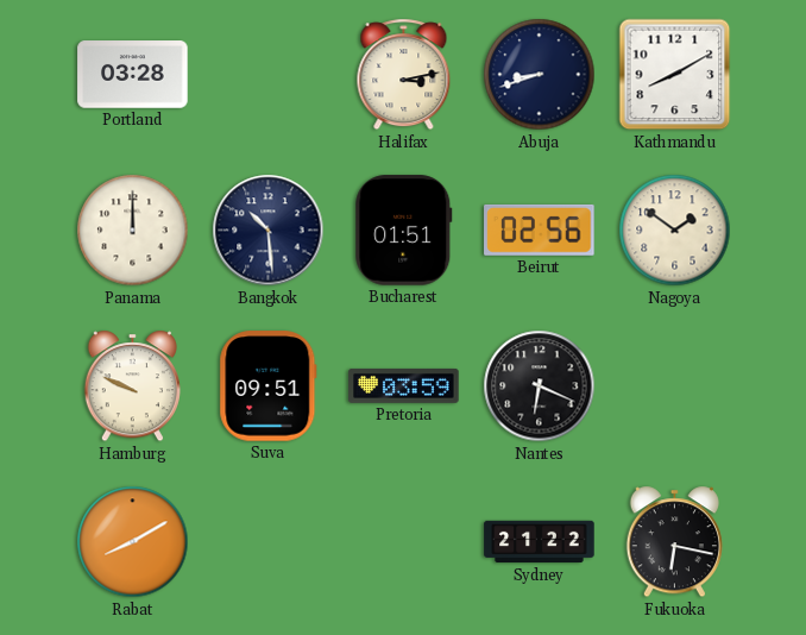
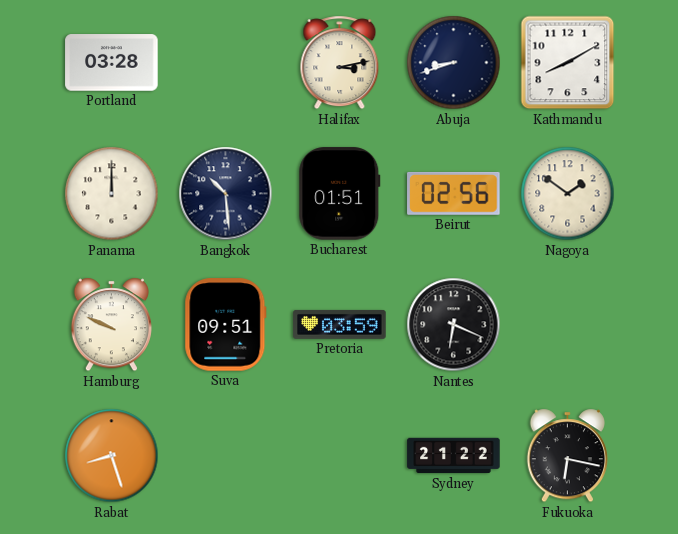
Rabat: 8:10 -> 8:27 (112, 456)
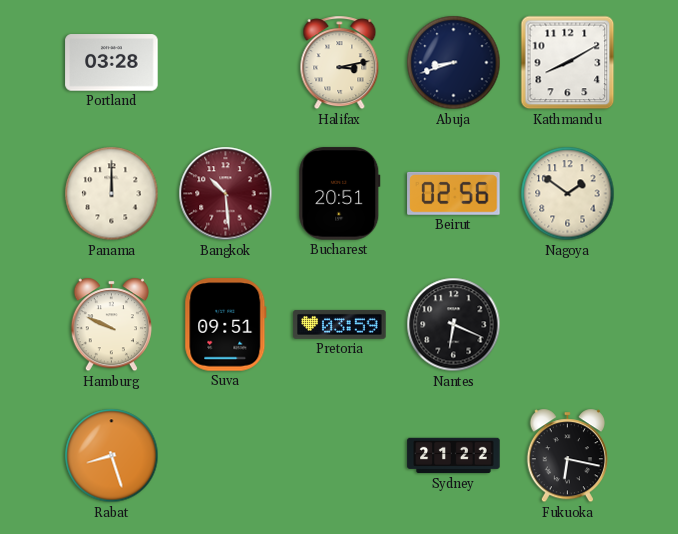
Bangkok dial: navy -> burgundy (226, 194)
Bucharest: 01:51 -> 20:51 (340, 194)
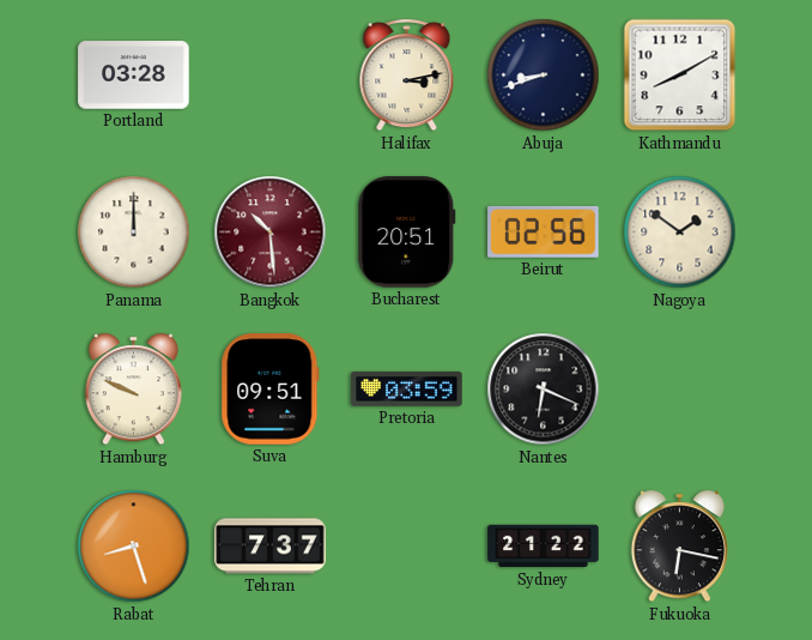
Tehran: none -> 7:37 (271, 547)
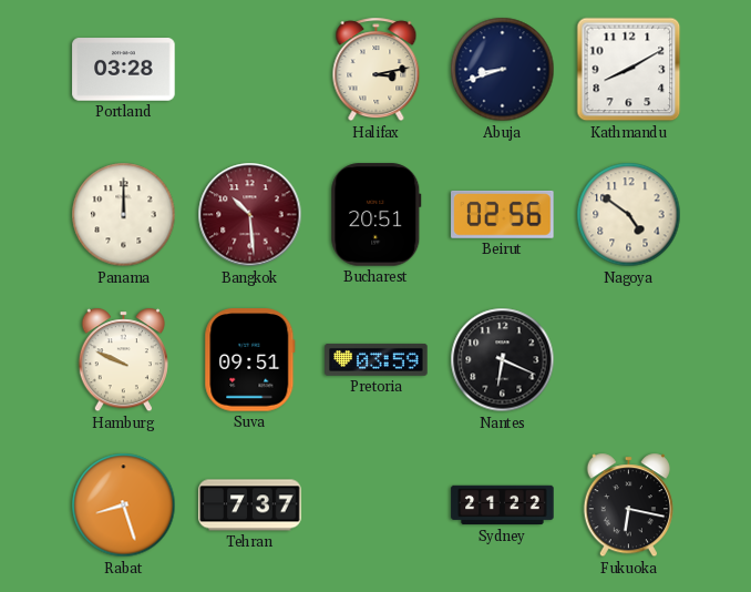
Nagoya: 1:51 -> 4:51 (629, 215)
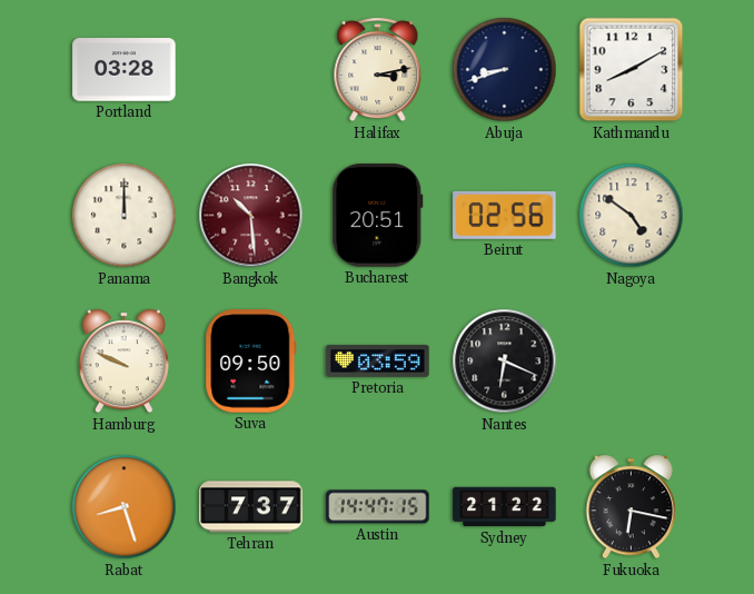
Suva: 09:51 -> 09:50 (251, 362)
Austin: none -> 14:47 (378, 507)
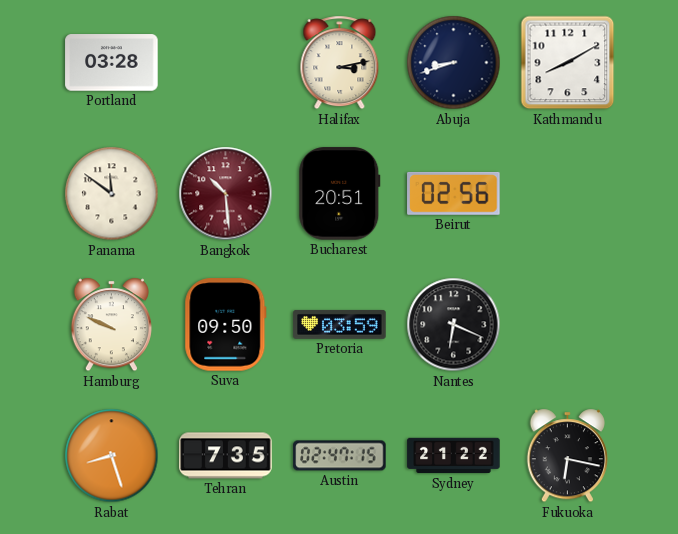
Panama: 12:00 -> 11:51 (112, 194)
Nagoya: 4:51 -> none (632, 216)
Tehran: 7:37 -> 7:35 (226, 456)
Austin: 14:47 -> 02:47 (340, 456)
